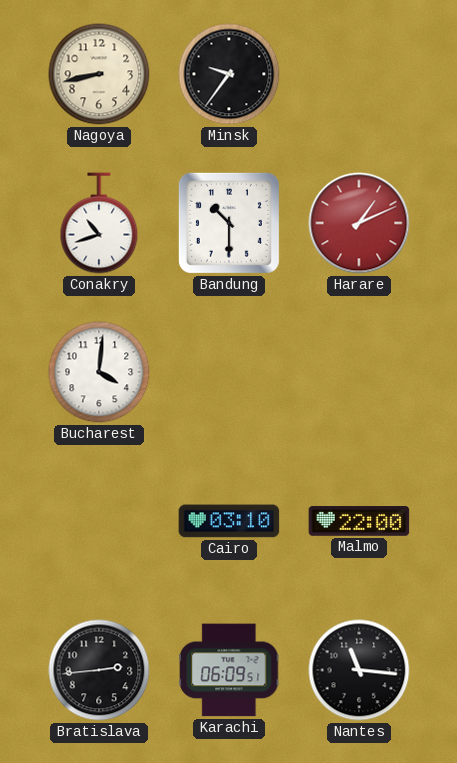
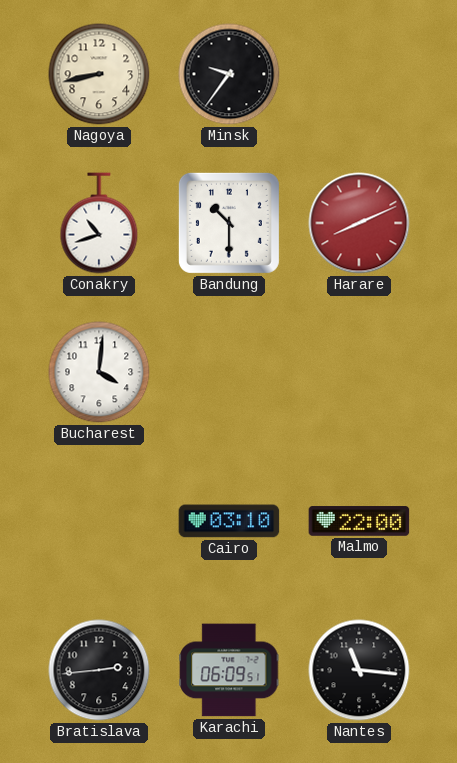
Harare: 1:11 -> 8:11 (359, 223)
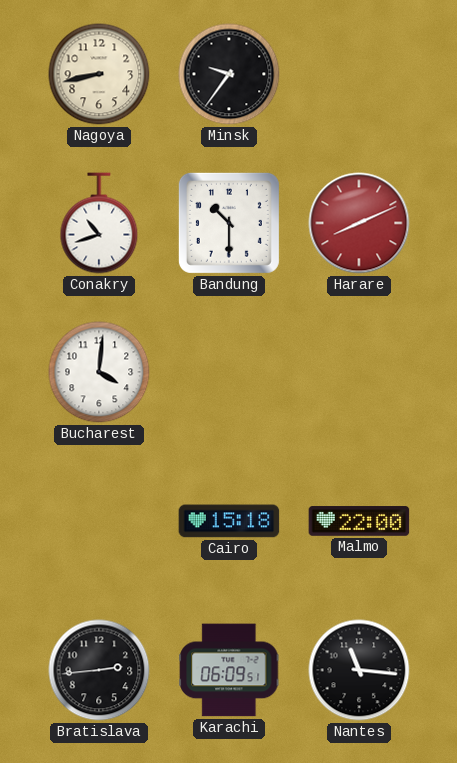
Cairo: 03:10 -> 15:18 (229, 521)
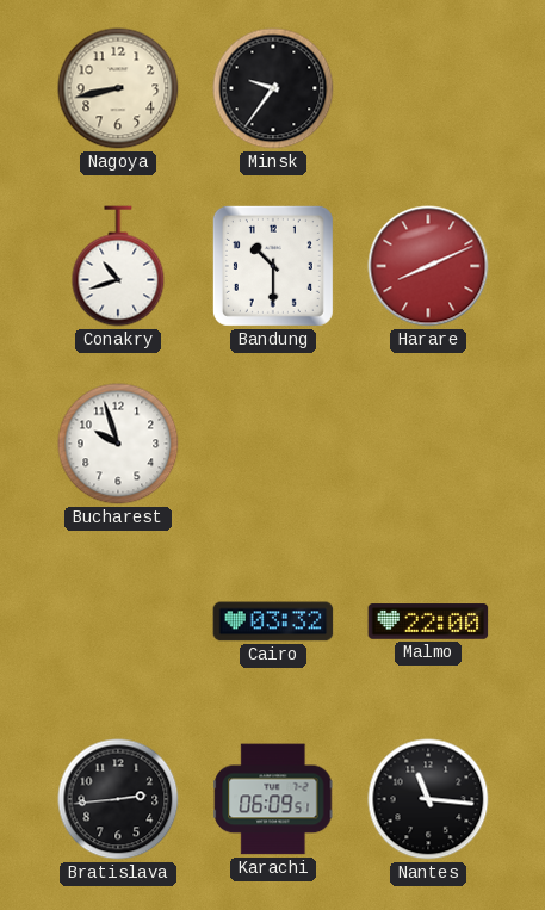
Bucharest: 4:01 -> 9:57 (118, 444)
Cairo: 15:18 -> 03:32 (273, 621)
